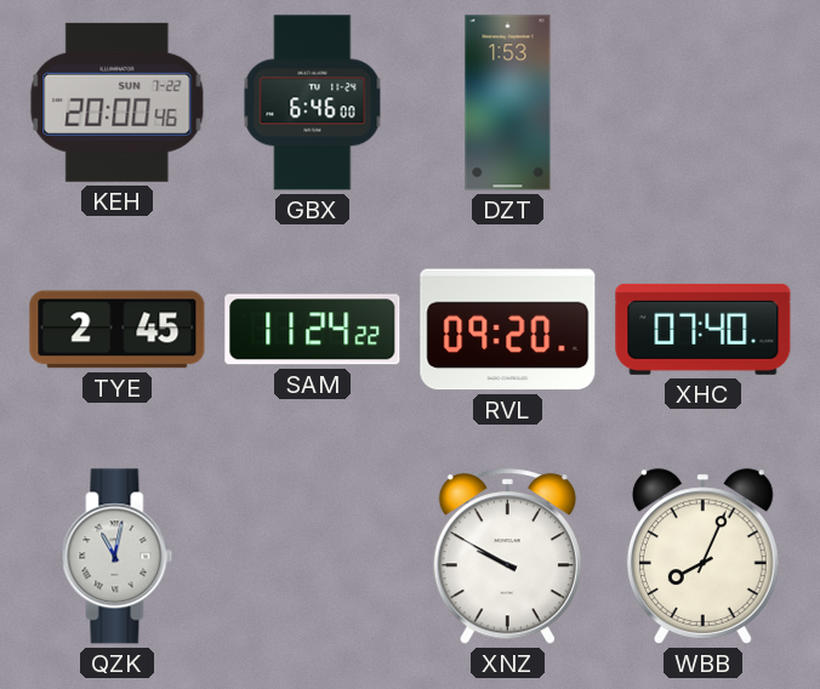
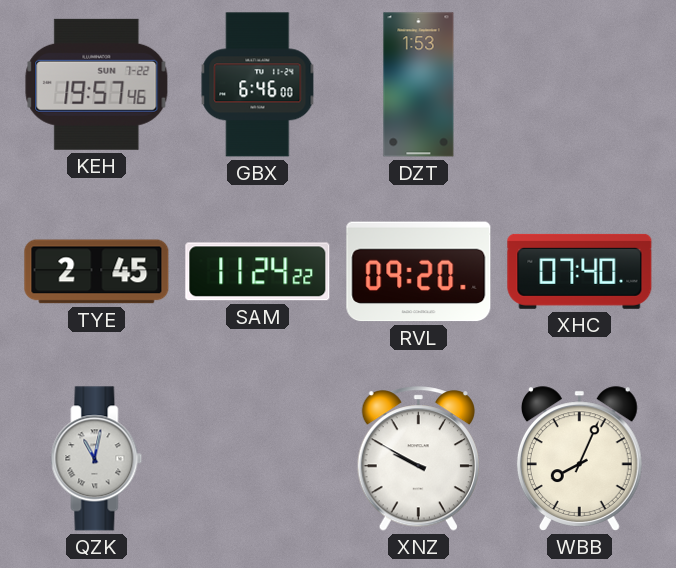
KEH: 20:00 -> 19:57 (97, 84)
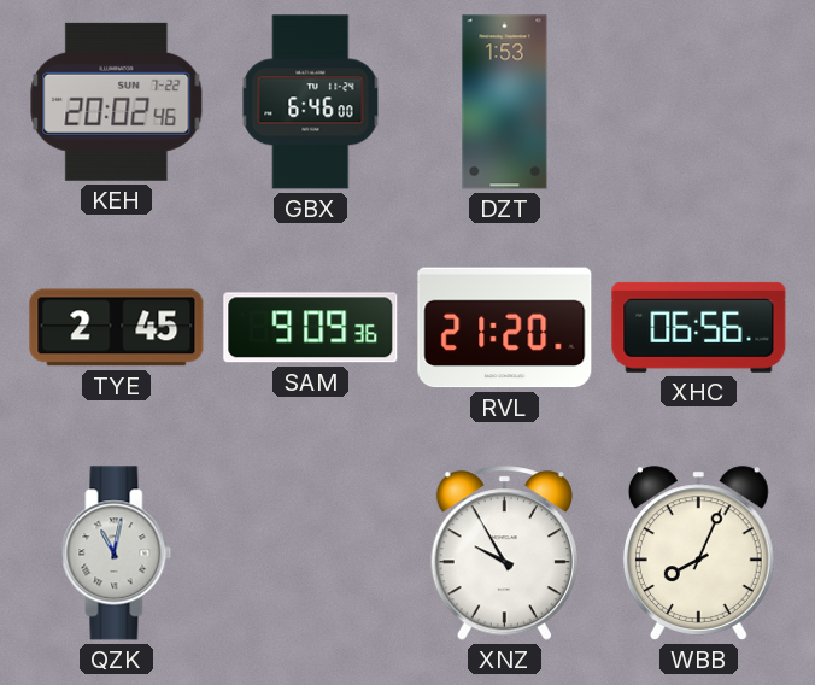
KEH: 19:57 -> 20:02 (117, 101)
SAM: 11:24 -> 9:09 (311, 328)
RVL: 09:20 -> 21:20 (505, 328)
XHC: 07:40 -> 06:56 (699, 327)
XNZ: 9:50 -> 9:55 (504, 554)
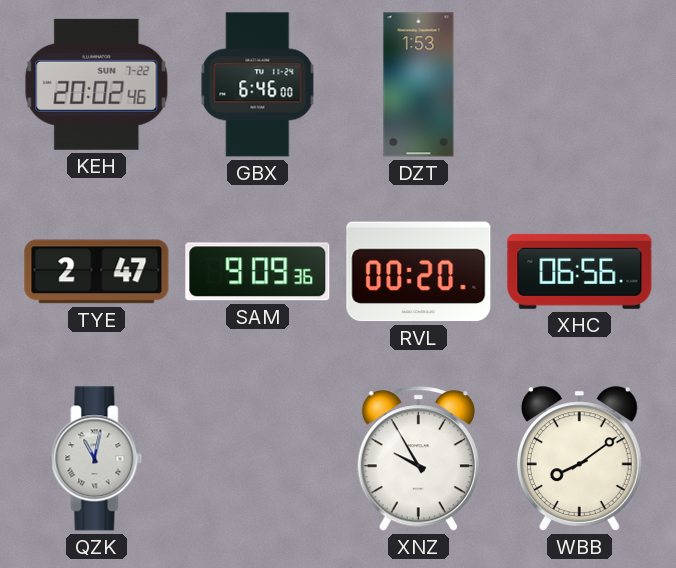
TYE: 2:45 -> 2:47 (97, 272)
RVL: 21:20 -> 00:20 (419, 272)
WBB: 8:04 -> 8:09 (579, 459)
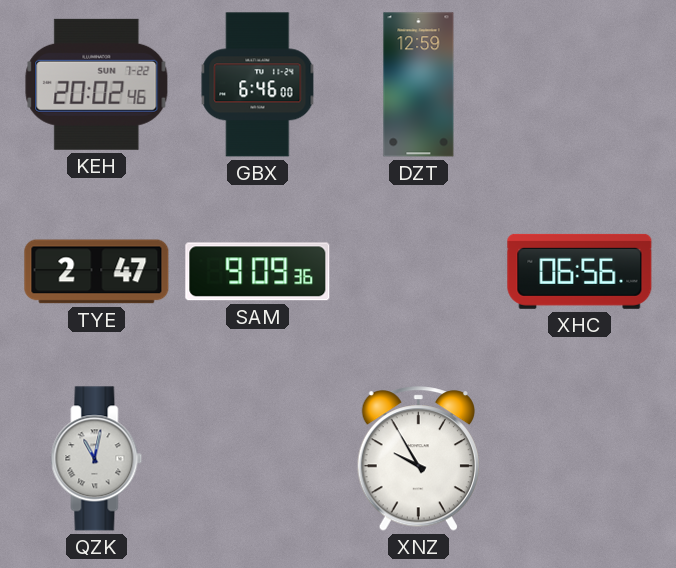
DZT: 1:53 -> 12:59 (419, 85)
RVL: 00:20 -> none (419, 272)
WBB: 8:09 -> none (579, 459)
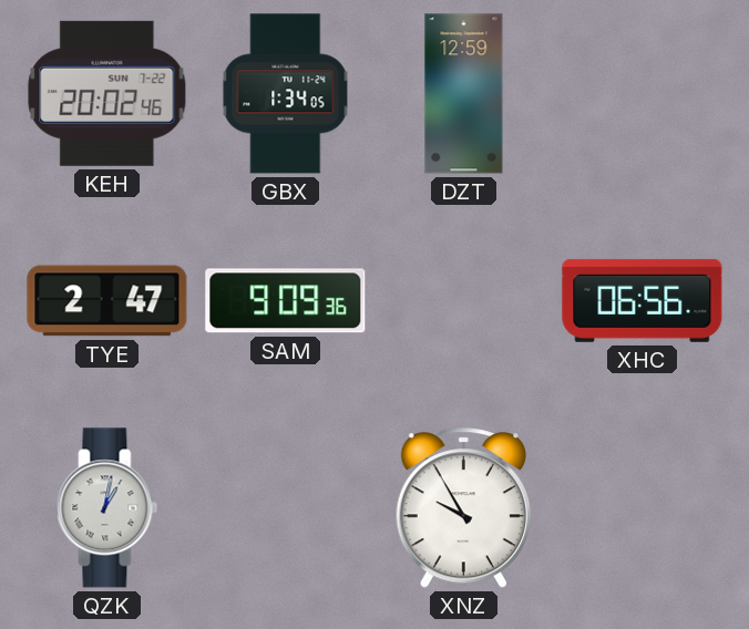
GBX: 6:46 -> 1:34 (286, 94)
QZK: 11:02 -> 1:02 (107, 508)
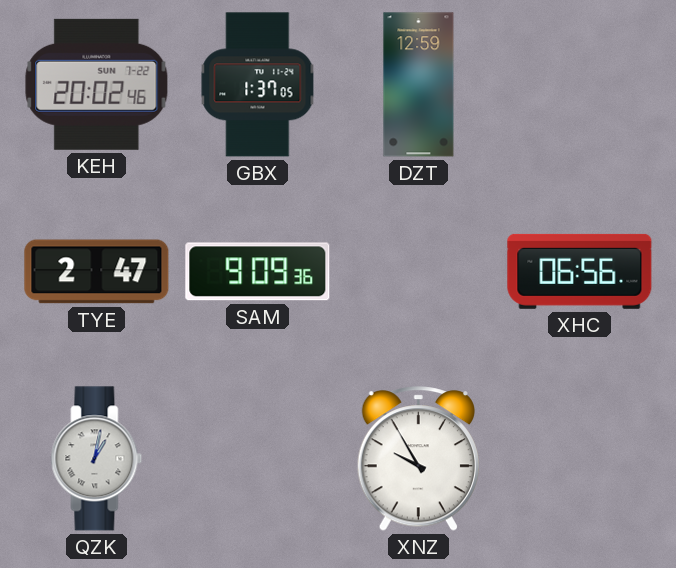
GBX: 1:34 -> 1:37 (258, 85)
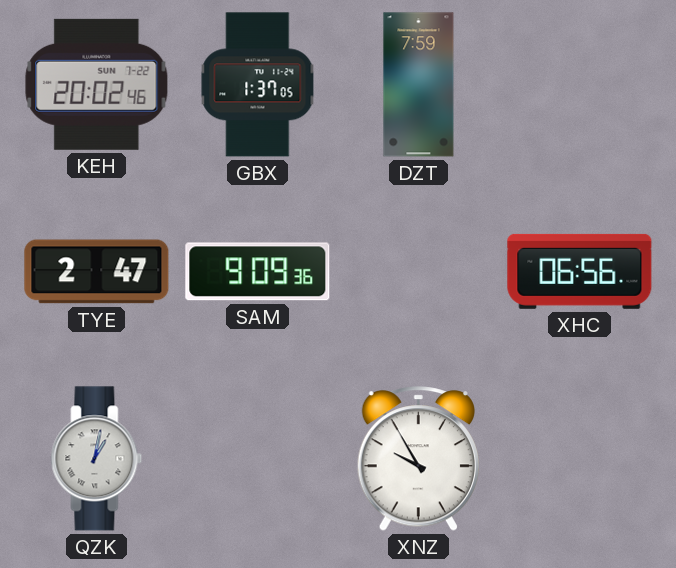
DZT: 12:59 -> 7:59 (419, 85)
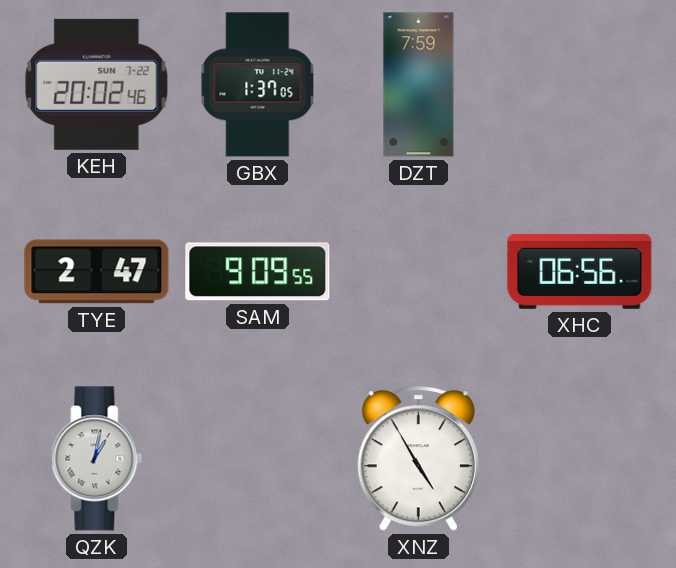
SAM: 9:09:36 -> 9:09:55 (258, 272)
XNZ: 9:55 -> 4:55 (418, 459)
